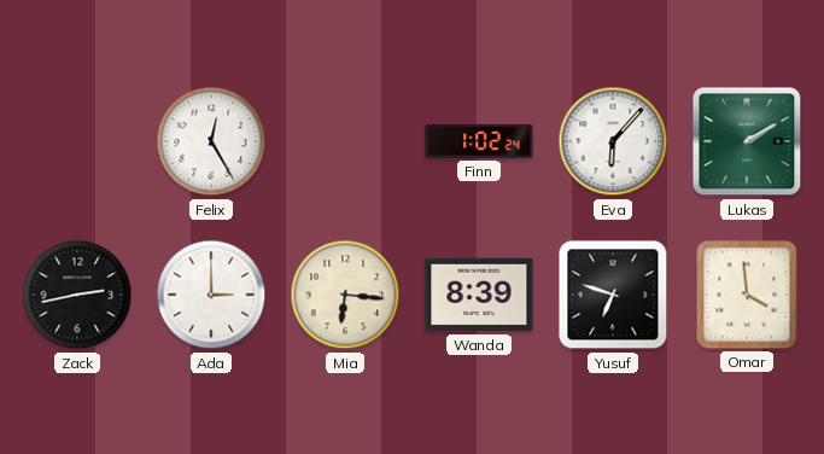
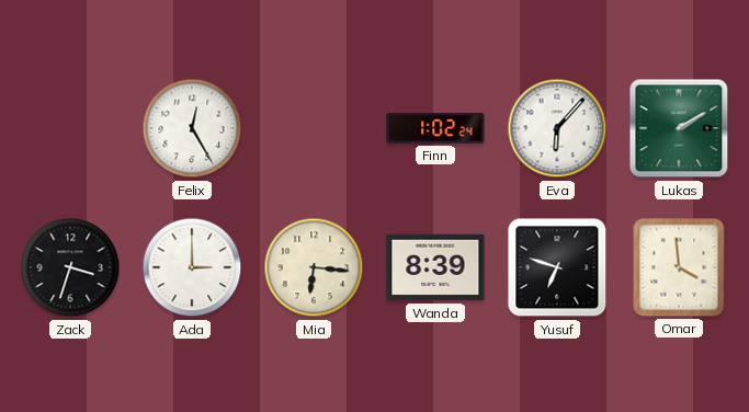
Zack: 2:43 -> 3:33 (70, 267)
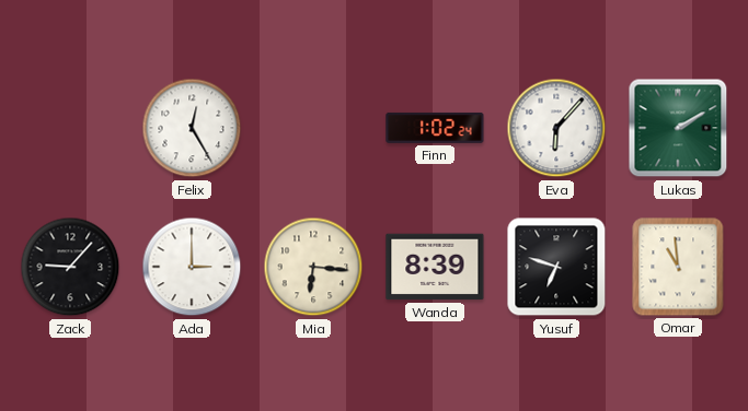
Zack: 3:33 -> 9:07 (70, 267)
Omar: 3:59 -> 10:59 (678, 267)
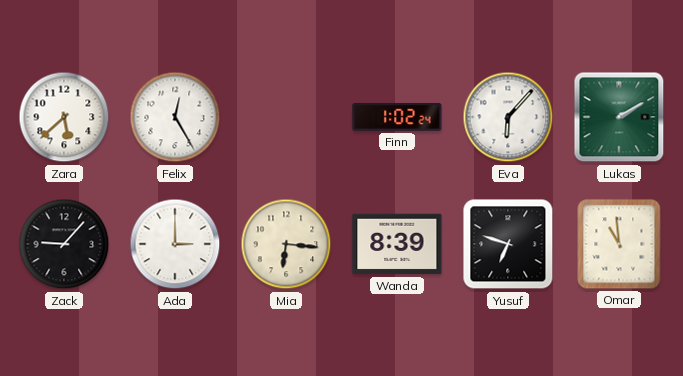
Zara: none -> 5:38 (64, 117)
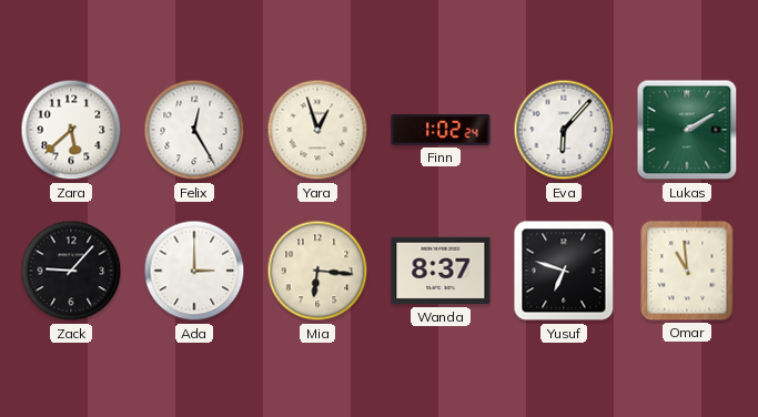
Yara: none -> 12:57 (317, 130)
Wanda: 8:39 -> 8:37 (441, 271)
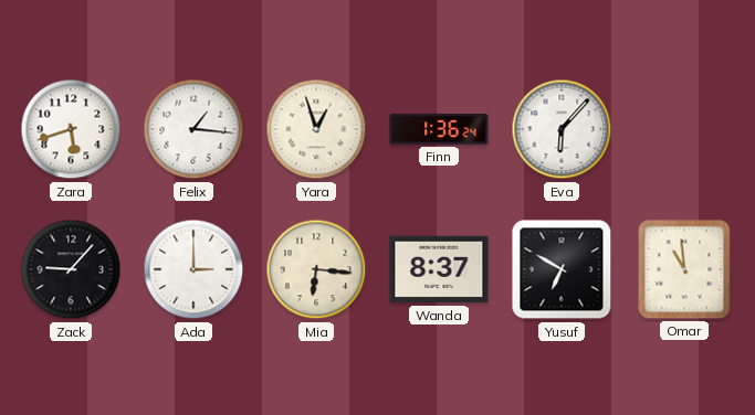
Zara: 5:38 -> 5:42 (71, 129)
Felix: 12:25 -> 1:16 (193, 129)
Finn: 1:02 -> 1:36 (439, 129)
Lukas: 2:10 -> none (687, 130)
Yusuf: 6:48 -> 6:50 (562, 269)
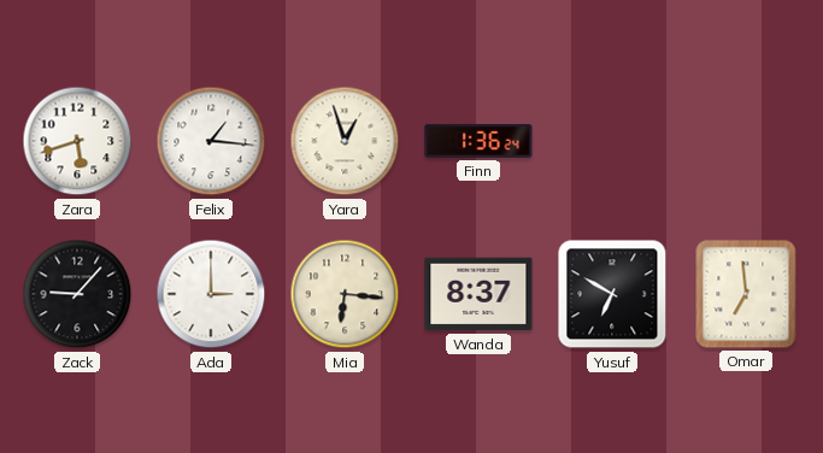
Eva: 6:07 -> none (562, 129)
Omar: 10:59 -> 6:59 (746, 294)
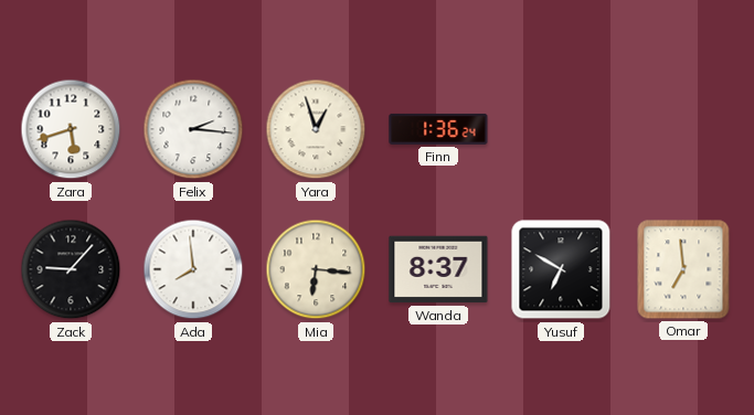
Felix: 1:16 -> 2:16 (193, 129)
Ada: 3:00 -> 7:59 (193, 269)
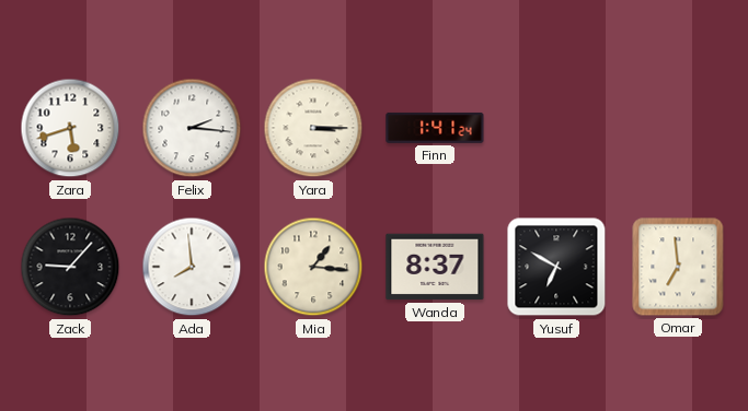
Yara: 12:57 -> 3:15 (313, 128)
Finn: 1:36 -> 1:41 (435, 128)
Mia: 6:16 -> 1:16 (313, 267)
